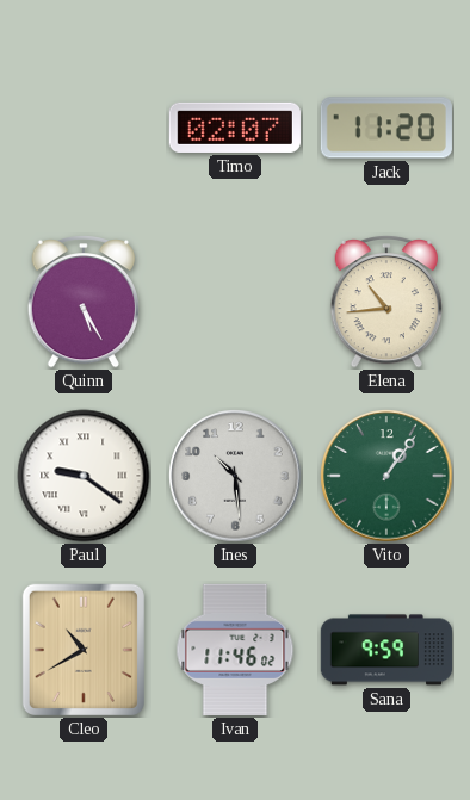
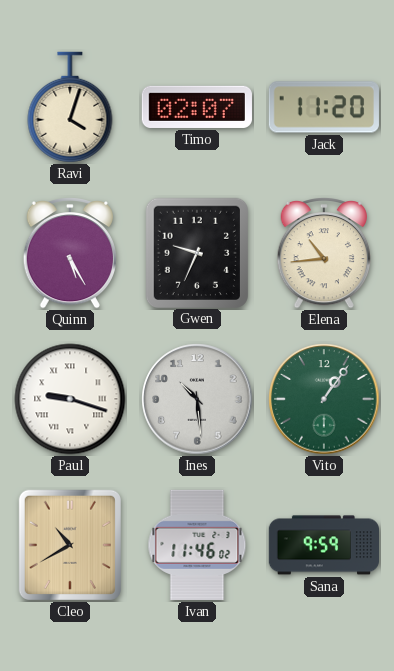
Ravi: none -> 4:03 (70, 107)
Gwen: none -> 9:34 (196, 252)
Paul: 9:21 -> 9:18 (70, 399)
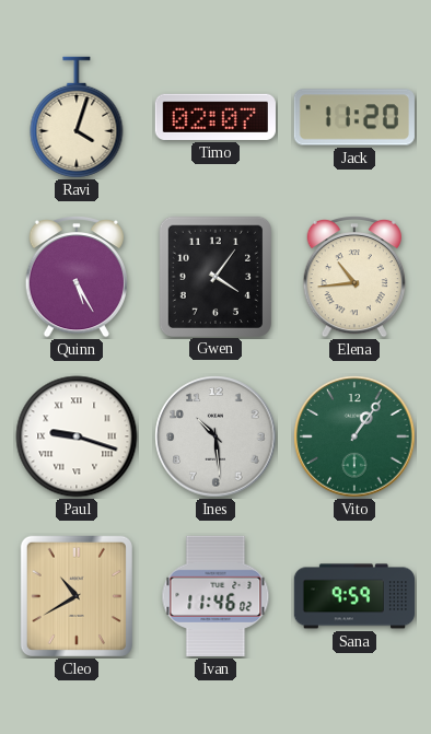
Gwen: 9:34 -> 4:06 (214, 276)
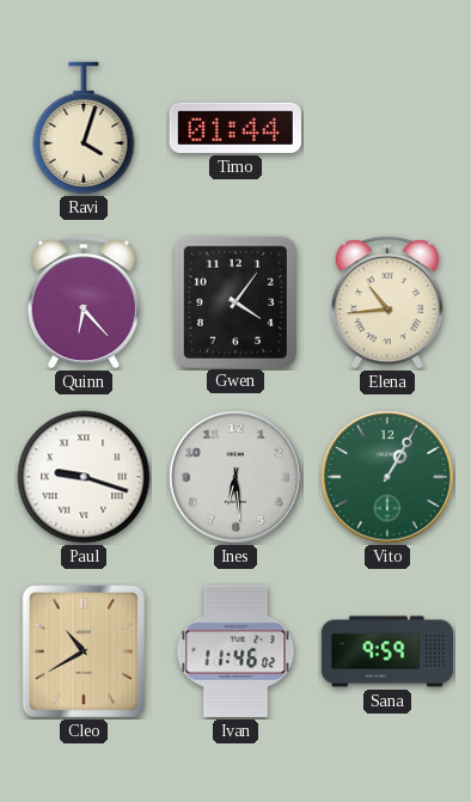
Timo: 02:07 -> 01:44 (235, 128)
Jack: 11:20 -> none (354, 117)
Quinn: 5:25 -> 6:23 (84, 304)
Ines: 10:29 -> 6:29 (235, 477)
Vito: 1:06 -> 1:05 (387, 477)
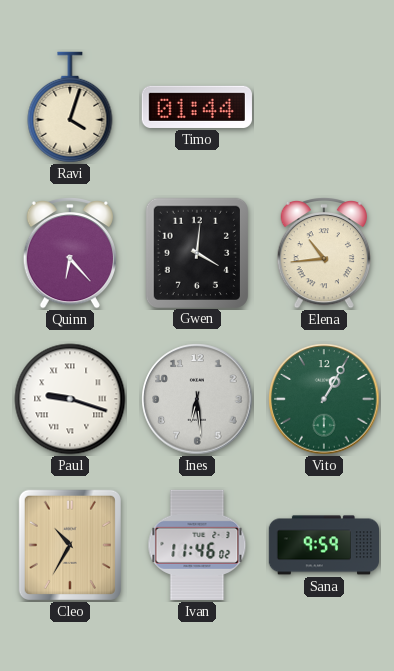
Gwen: 4:06 -> 4:01 (196, 252)
Cleo: 10:40 -> 10:35 (70, 545)
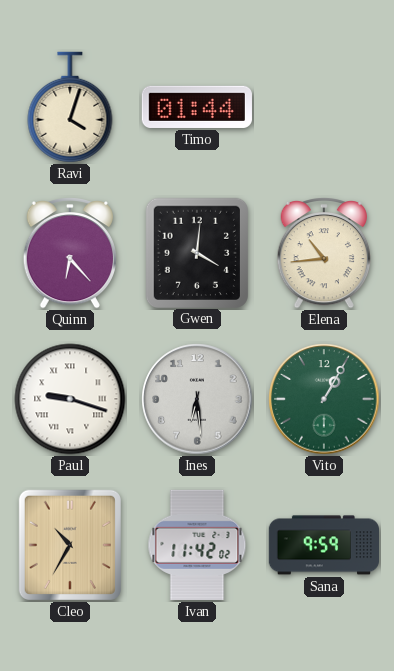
Ivan: 11:46 -> 11:42 (197, 545)
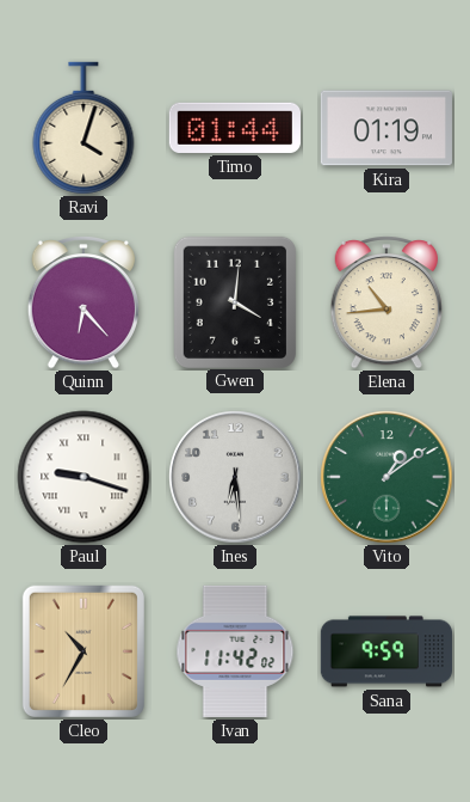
Kira: none -> 01:19 (386, 128)
Vito: 1:05 -> 1:09 (386, 477)
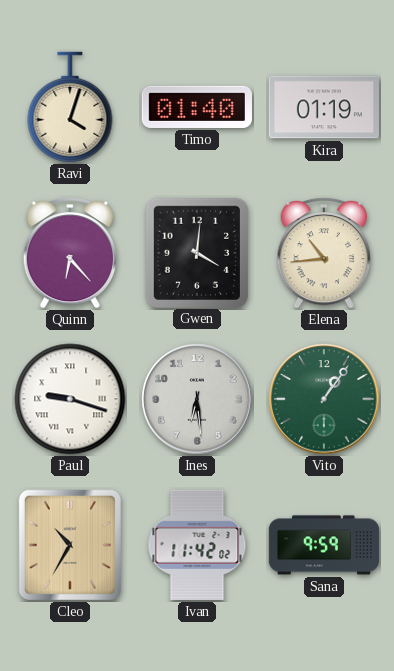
Timo: 01:44 -> 01:40 (197, 107)
Vito: 1:09 -> 1:06 (324, 399)
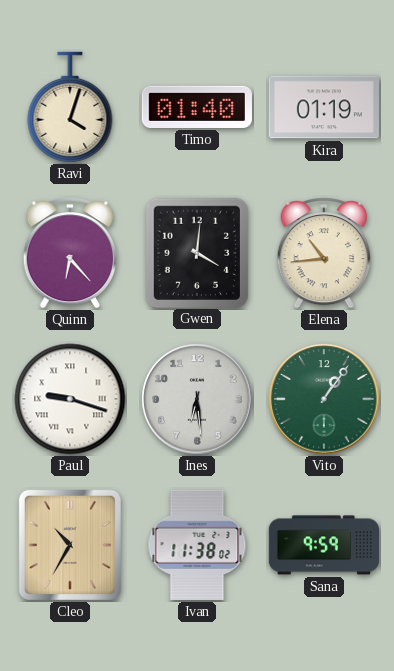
Ivan: 11:42 -> 11:38 (197, 545)
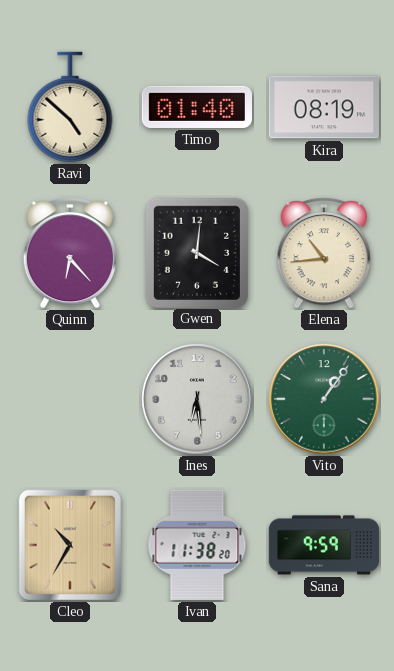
Ravi: 4:03 -> 4:52 (70, 107)
Kira: 01:19 -> 08:19 (324, 107)
Paul: 9:18 -> none (70, 399)
Ivan: 11:38:02 -> 11:38:20 (197, 545)
